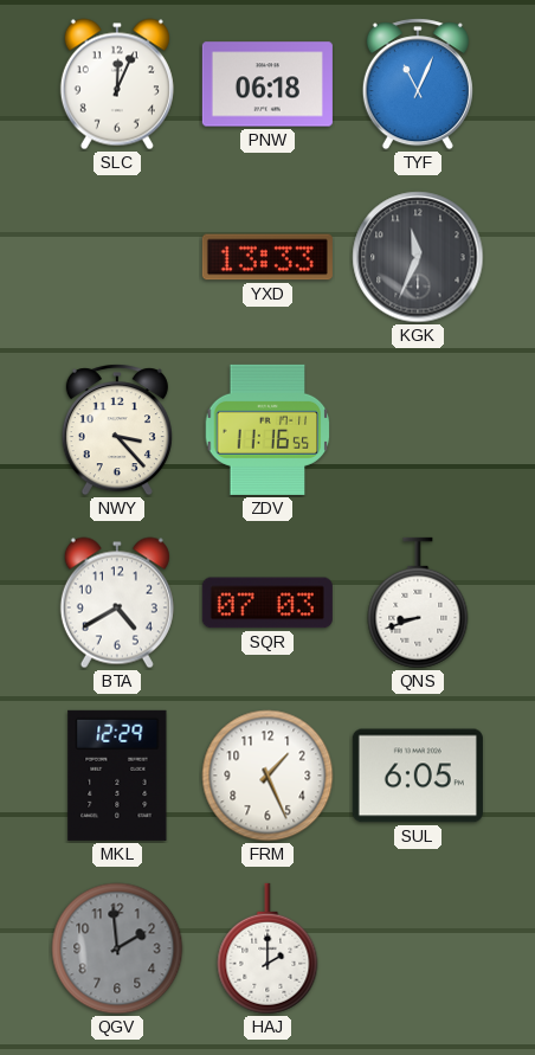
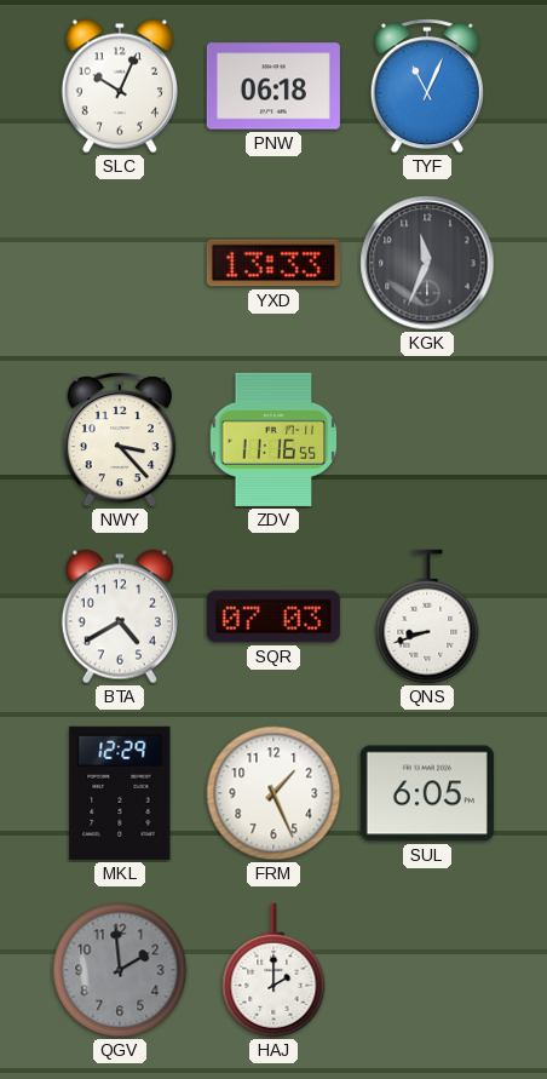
SLC: 12:04 -> 10:04 (120, 86)
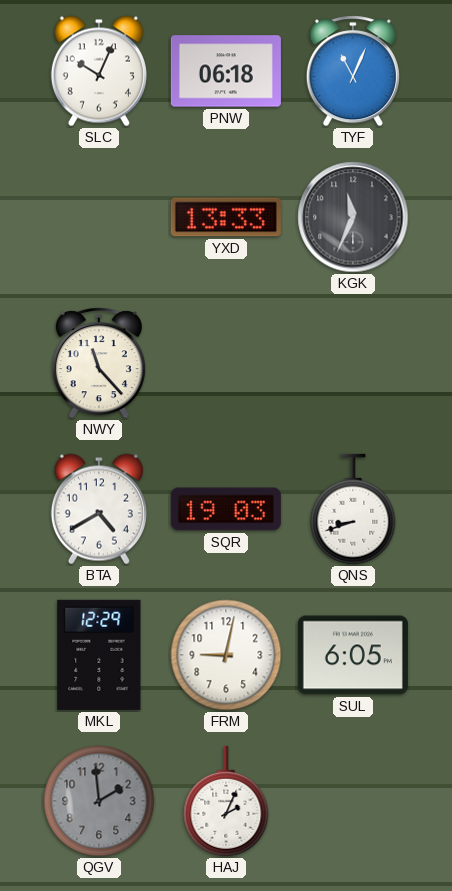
NWY: 3:23 -> 11:23 (99, 363)
ZDV: 11:16 -> none (273, 440)
SQR: 07:03 -> 19:03 (226, 509)
FRM: 1:26 -> 9:02 (226, 655)
HAJ: 2:00 -> 2:04 (226, 801)
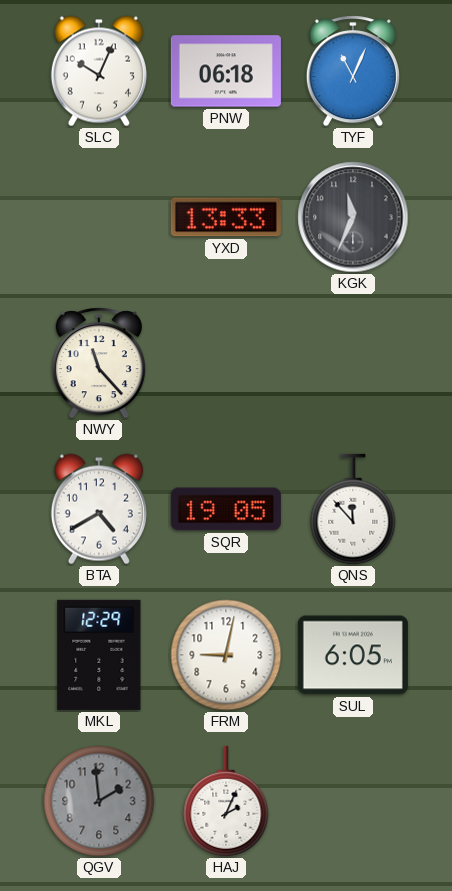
SQR: 19:03 -> 19:05 (226, 509)
QNS: 8:42 -> 11:53 (353, 509)
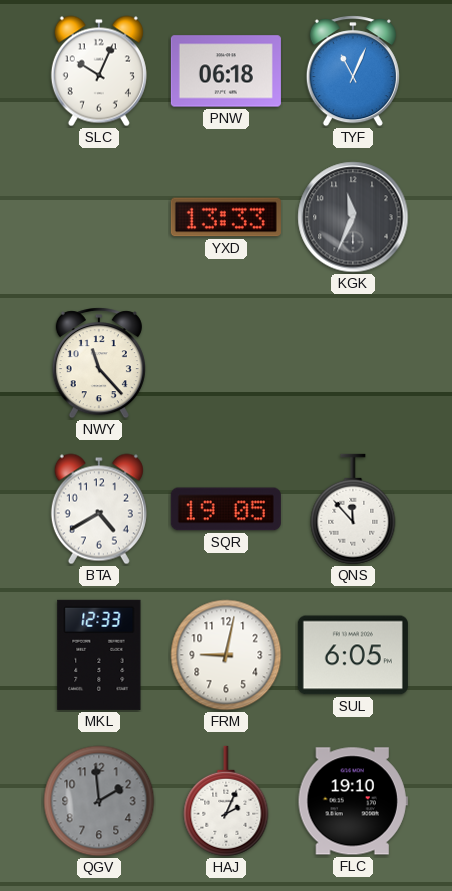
MKL: 12:29 -> 12:33 (99, 655)
FLC: none -> 19:10 (353, 801)
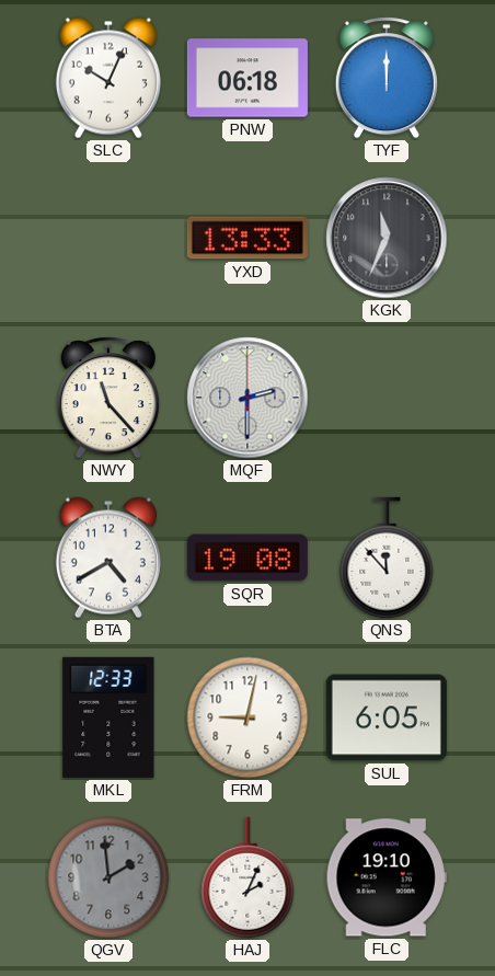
TYF: 11:04 -> 12:00 (387, 78)
MQF: none -> 2:30 (248, 398)
SQR: 19:05 -> 19:08 (248, 558)
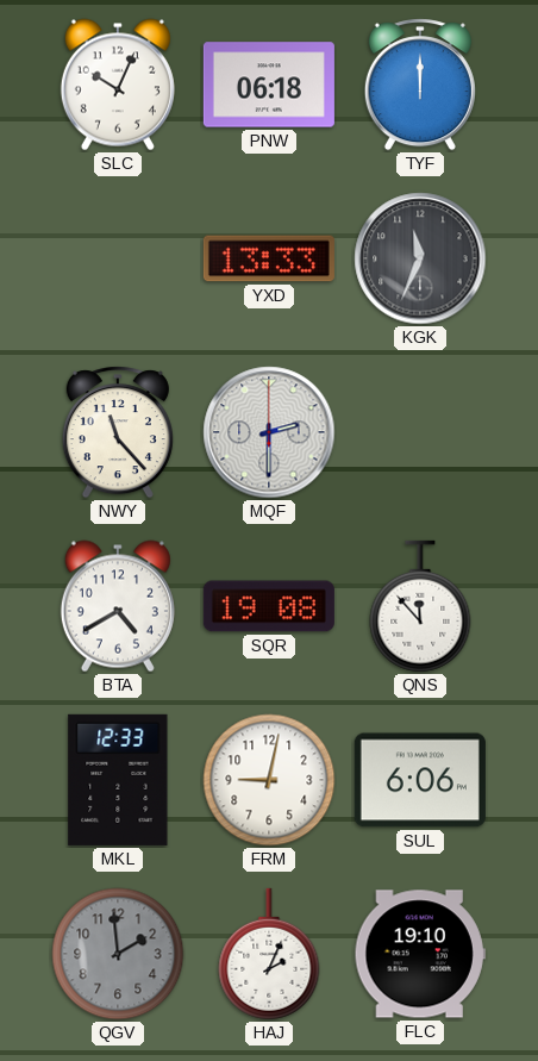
SUL: 6:05 -> 6:06 (420, 780)
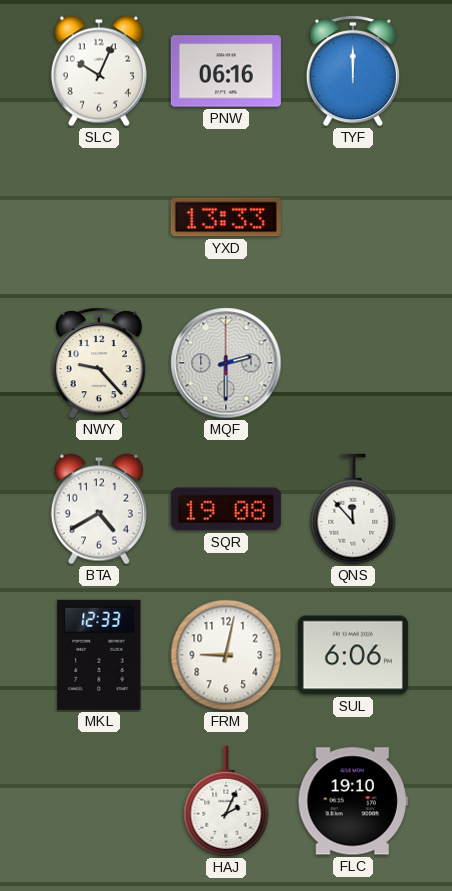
PNW: 06:18 -> 06:16 (226, 71)
KGK: 11:34 -> none (420, 258)
NWY: 11:23 -> 9:23 (99, 363)
QGV: 1:59 -> none (118, 954)
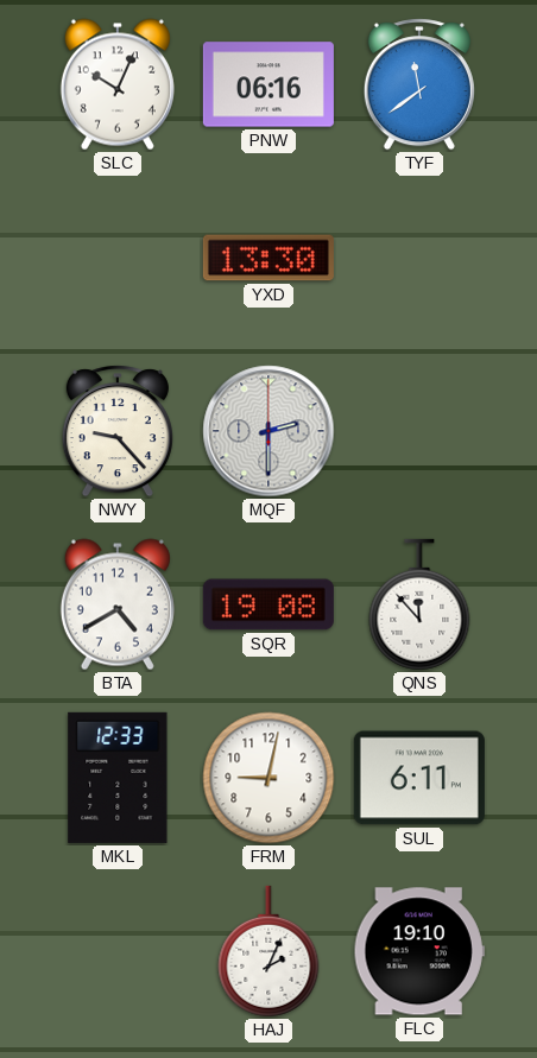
TYF: 12:00 -> 11:39 (419, 84)
YXD: 13:33 -> 13:30 (268, 258)
SUL: 6:06 -> 6:11 (419, 778)
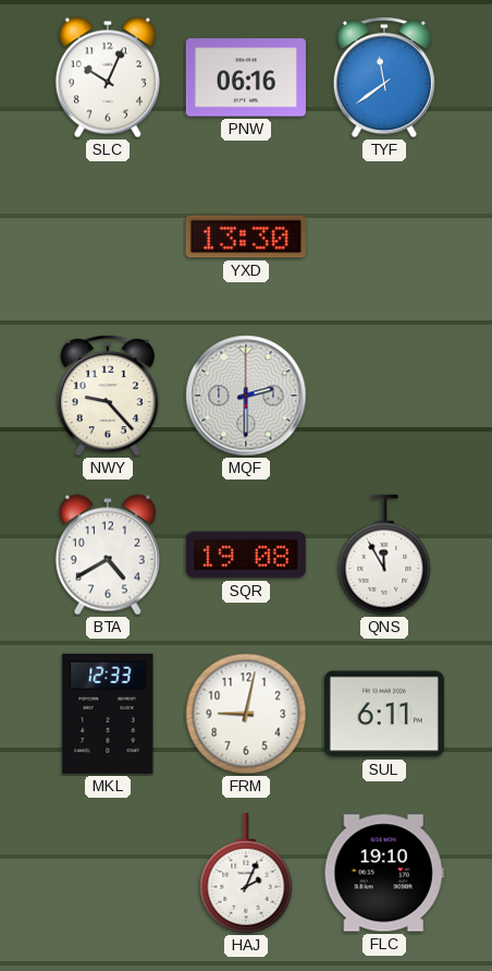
QNS: 11:53 -> 11:55 (384, 555)
